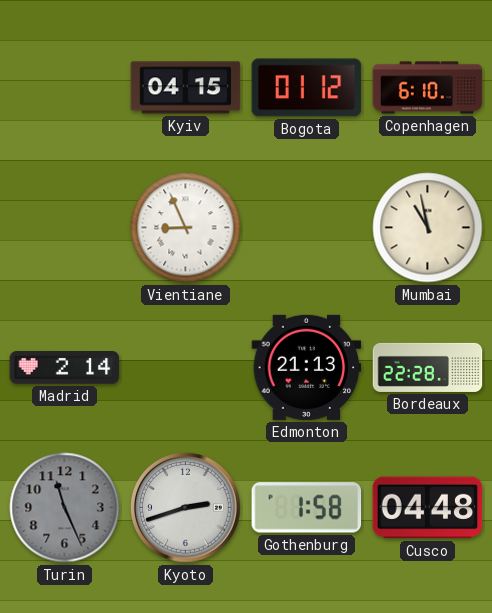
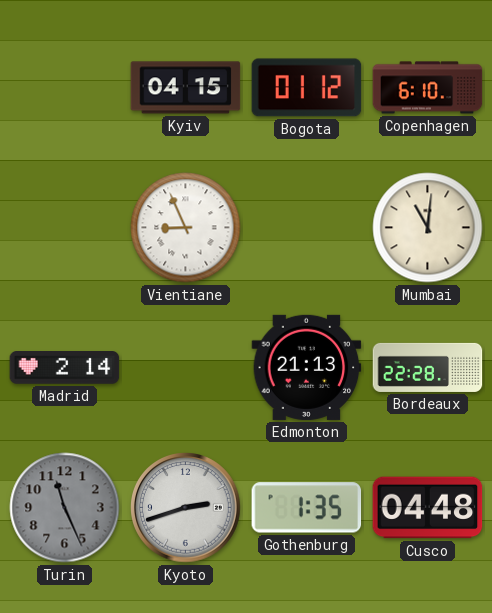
Mumbai: 10:58 -> 11:01 (428, 228)
Gothenburg: 1:58 -> 1:35 (307, 508)
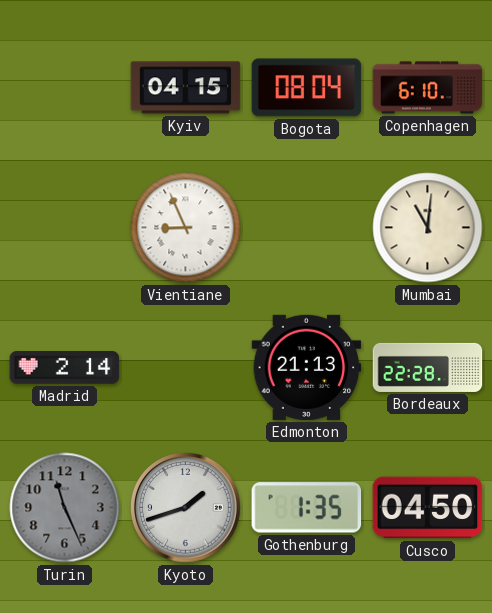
Bogota: 01:12 -> 08:04 (307, 88)
Kyoto: 2:42 -> 1:42 (186, 508)
Cusco: 04:48 -> 04:50 (428, 508)
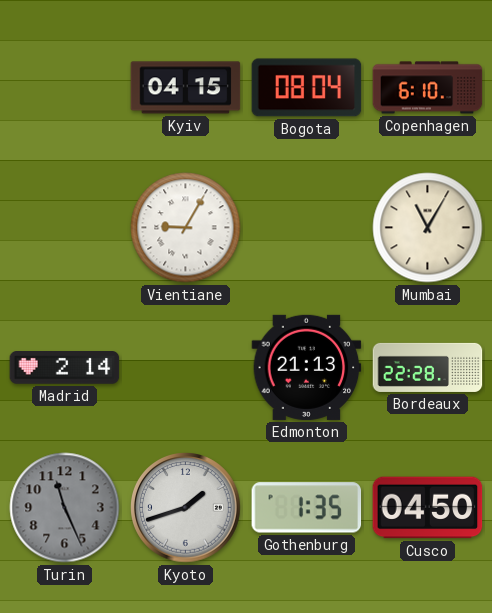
Vientiane: 8:56 -> 9:05 (186, 228)
Mumbai: 11:01 -> 11:05 (428, 228)
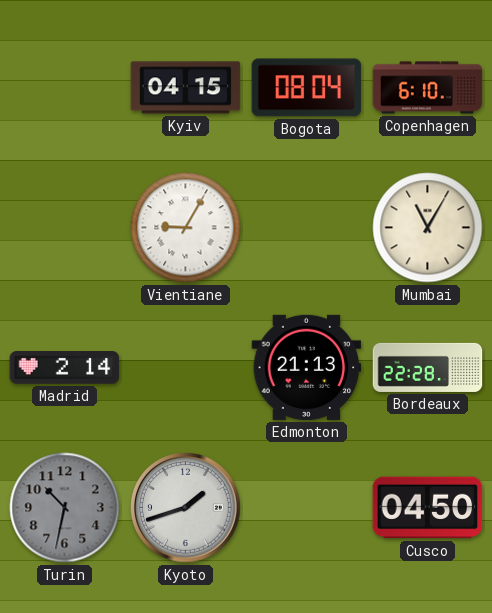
Turin: 11:26 -> 10:32 (65, 508)
Gothenburg: 1:35 -> none (307, 508)
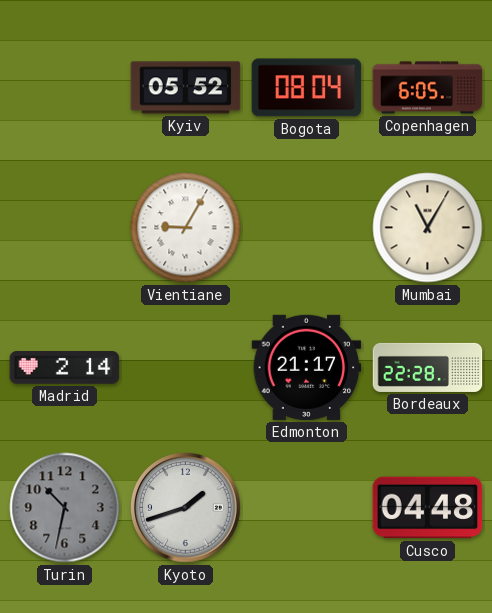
Kyiv: 04:15 -> 05:52 (186, 88)
Copenhagen: 6:10 -> 6:05 (428, 88)
Edmonton: 21:13 -> 21:17 (307, 367)
Cusco: 04:50 -> 04:48 (428, 508)
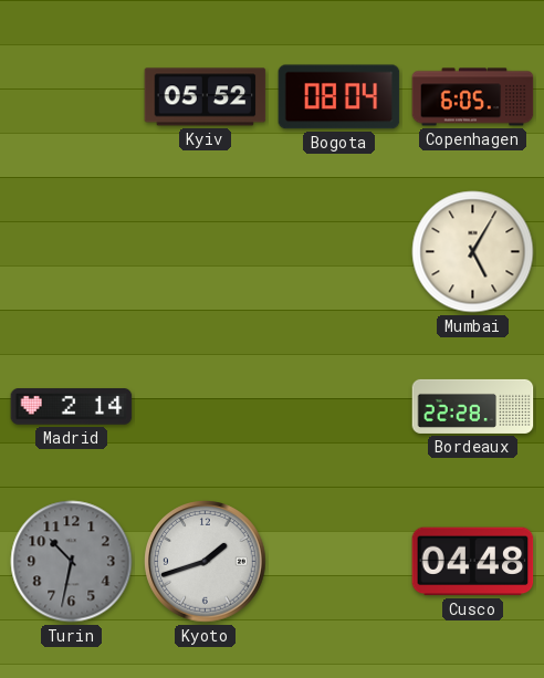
Vientiane: 9:05 -> none (186, 228)
Mumbai: 11:05 -> 5:05 (473, 252)
Edmonton: 21:17 -> none (307, 367)
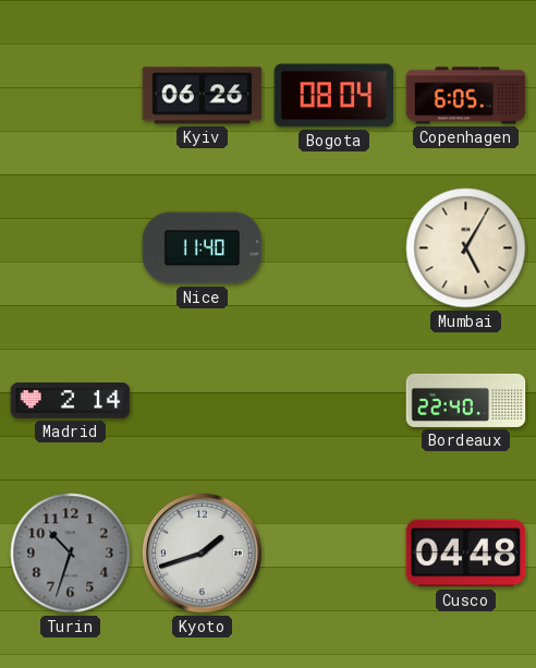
Kyiv: 05:52 -> 06:26 (203, 96)
Nice: none -> 11:40 (203, 248)
Bordeaux: 22:28 -> 22:40 (466, 400)
Turin: 10:32 -> 10:33 (71, 554)
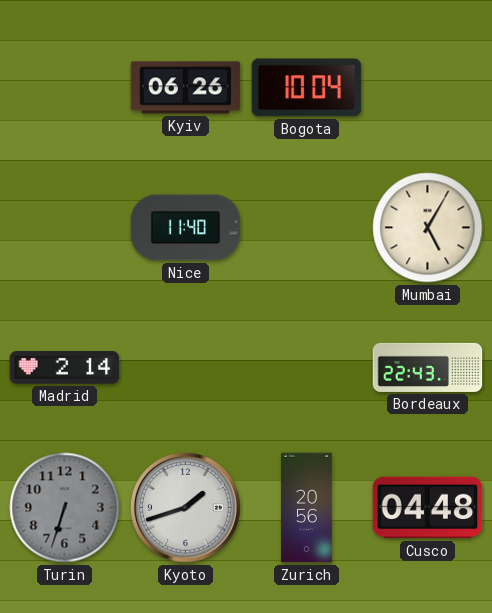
Bogota: 08:04 -> 10:04 (307, 88)
Copenhagen: 6:05 -> none (466, 96)
Bordeaux: 22:40 -> 22:43 (428, 367)
Turin: 10:33 -> 6:33 (65, 508)
Zurich: none -> 20:56 (307, 508)
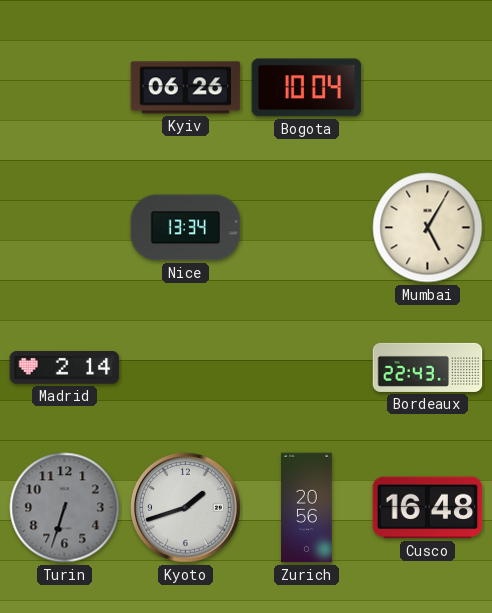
Nice: 11:40 -> 13:34 (186, 228)
Cusco: 04:48 -> 16:48 (428, 508)
